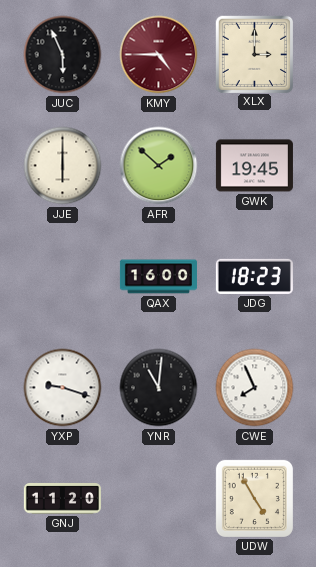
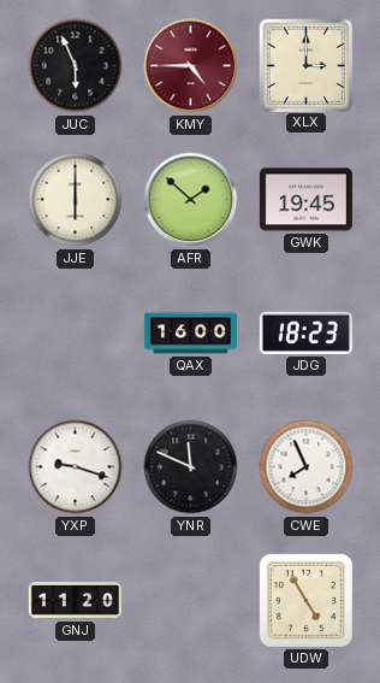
YNR: 11:01 -> 11:49 (191, 467)
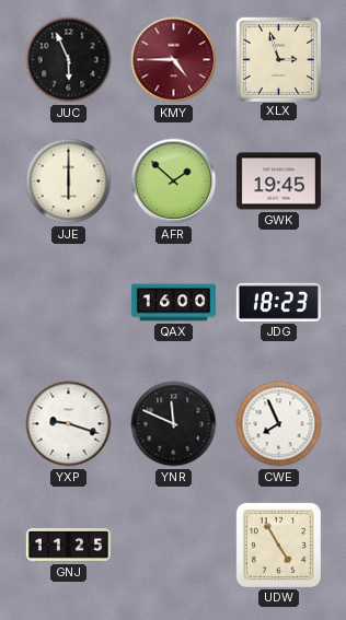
XLX: 3:00 -> 2:57 (278, 59)
GNJ: 11:20 -> 11:25 (68, 546)
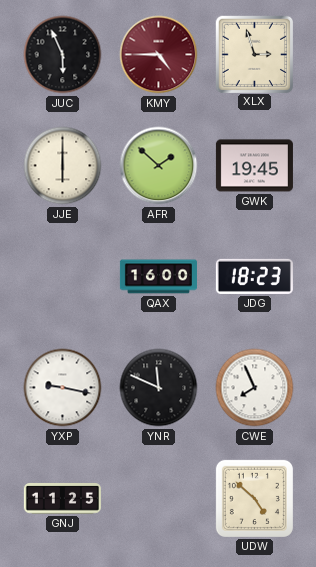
YXP: 9:18 -> 9:17 (63, 388)
UDW: 4:55 -> 4:52 (254, 498)
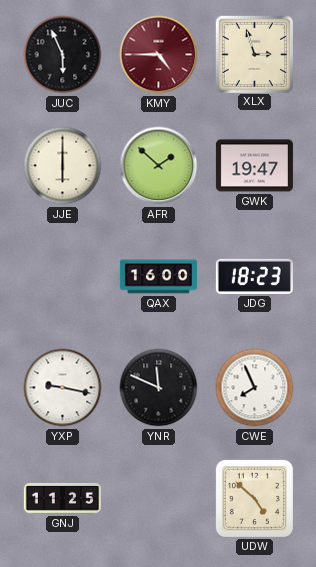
GWK: 19:45 -> 19:47 (254, 166)
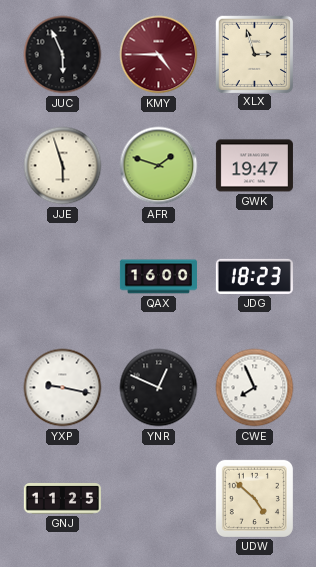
JJE: 6:00 -> 5:57 (63, 166)
AFR: 1:52 -> 1:48 (159, 166)
YNR: 11:49 -> 12:49 (159, 388)
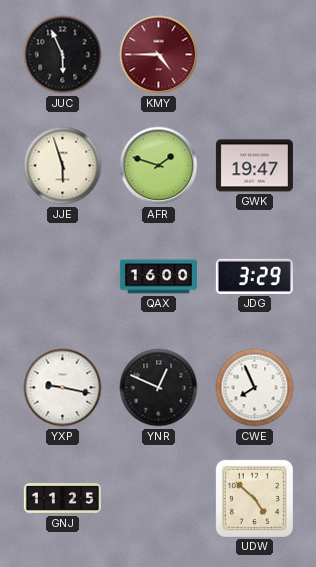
XLX: 2:57 -> none (254, 54)
JDG: 18:23 -> 3:29 (254, 276)
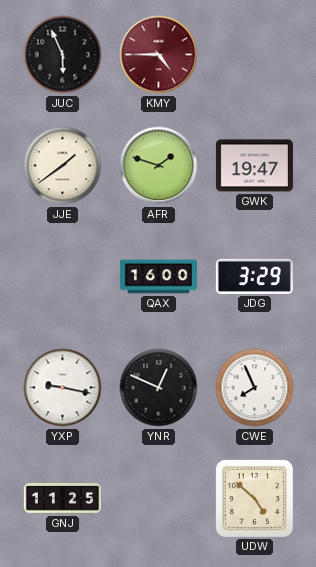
JJE: 5:57 -> 1:39 (63, 166)
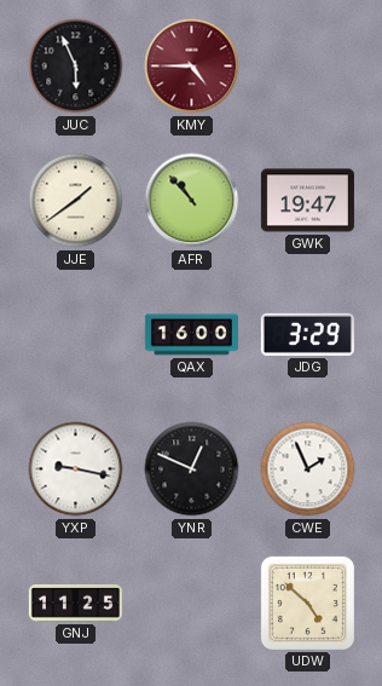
AFR: 1:48 -> 10:53 (192, 201)
CWE: 7:56 -> 1:56 (308, 469)
